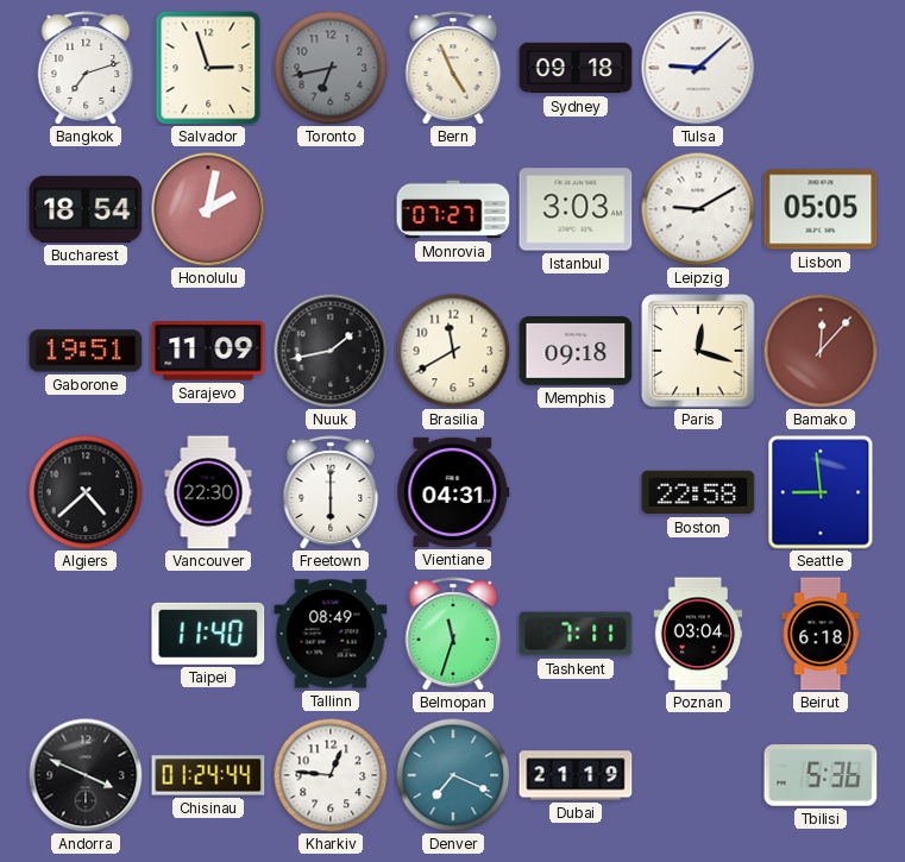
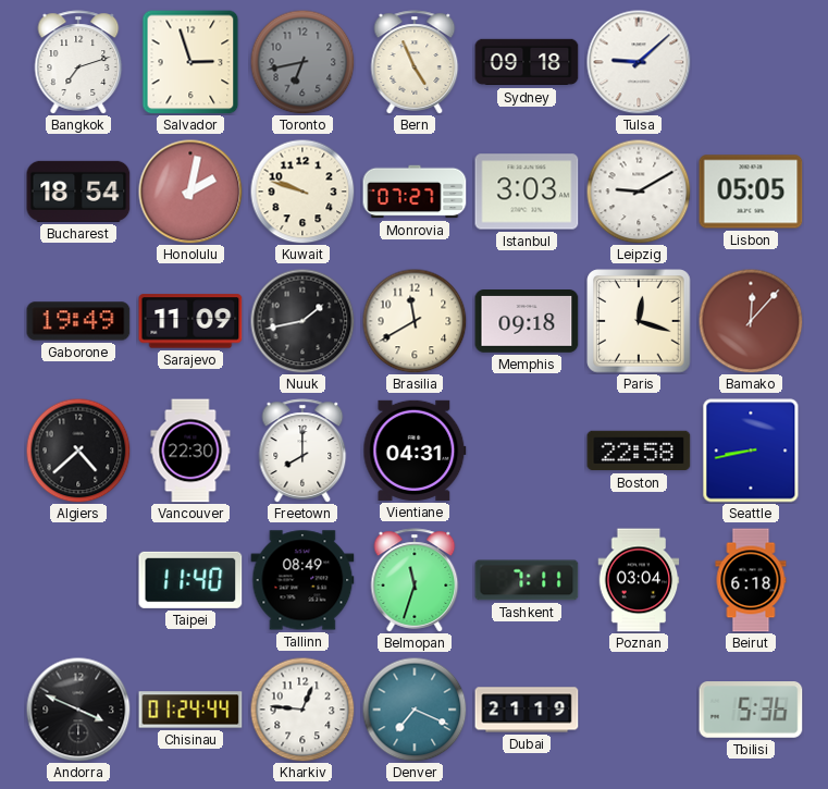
Kuwait: none -> 9:48 (302, 192)
Gaborone: 19:51 -> 19:49 (78, 321)
Freetown: 6:00 -> 8:00 (302, 451)
Seattle: 8:59 -> 8:43 (751, 451)
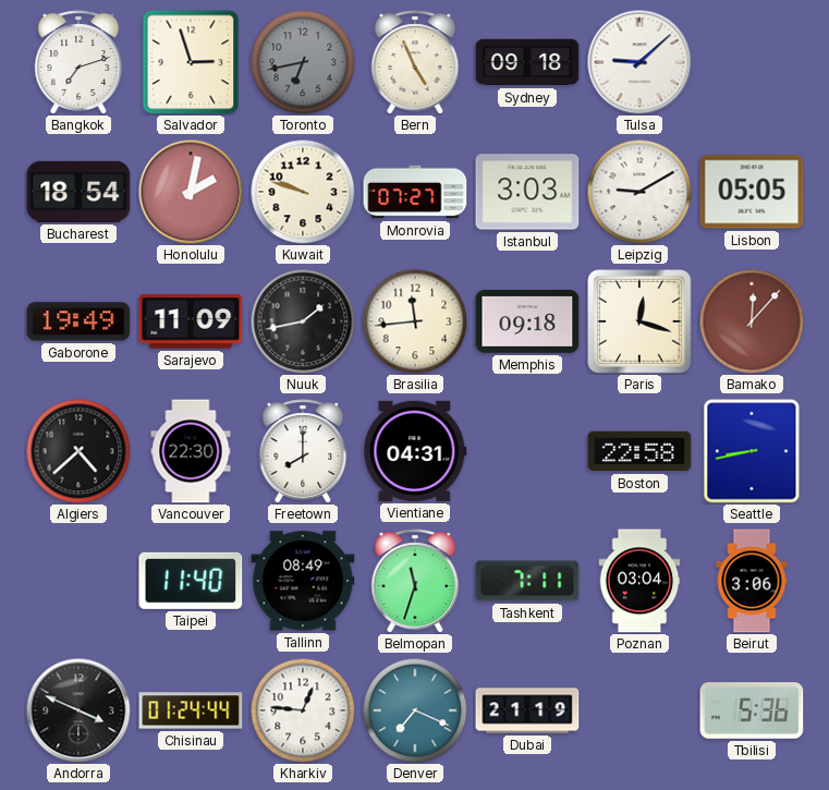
Brasilia: 11:40 -> 11:44 (415, 321)
Beirut: 6:18 -> 3:06 (752, 581)
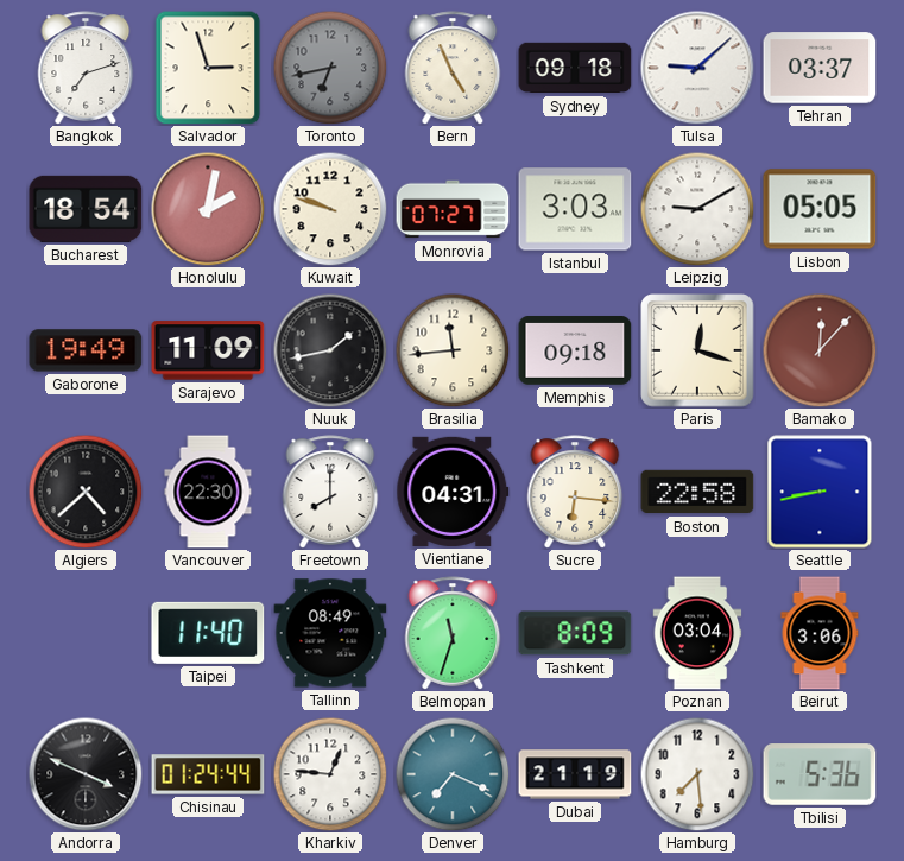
Tehran: none -> 03:37 (820, 68)
Sucre: none -> 6:16 (575, 492)
Tashkent: 7:11 -> 8:09 (575, 633)
Hamburg: none -> 7:29 (697, 774)
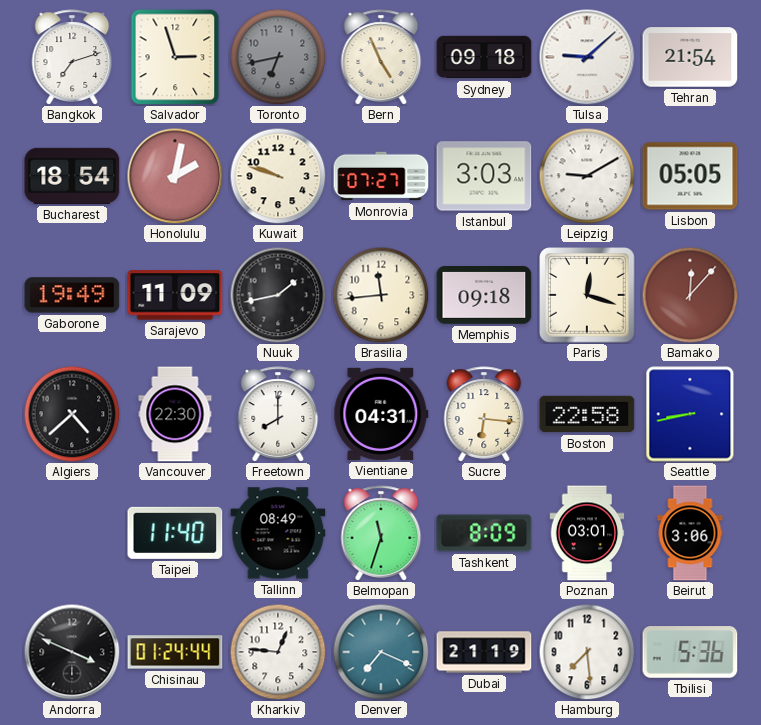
Tehran: 03:37 -> 21:54 (690, 57)
Poznan: 03:04 -> 03:01 (587, 533)
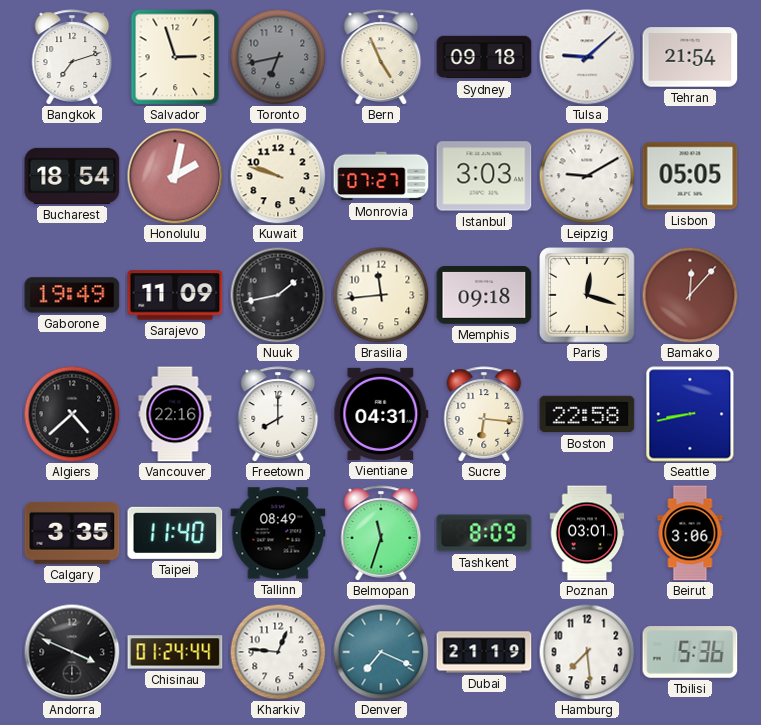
Vancouver: 22:30 -> 22:16 (175, 414)
Calgary: none -> 3:35 (72, 533)
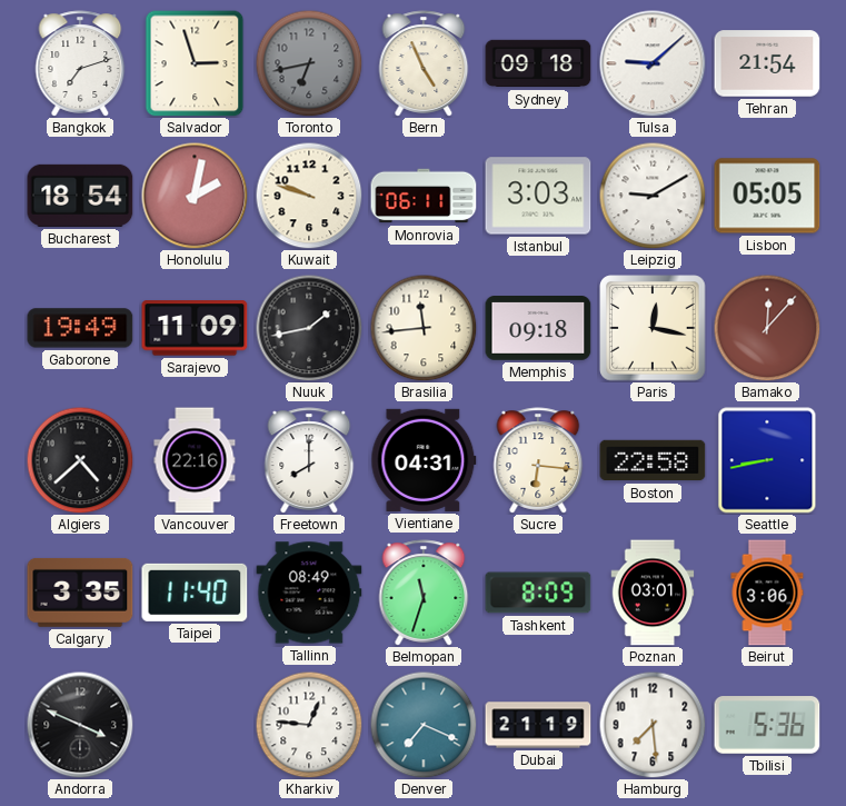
Monrovia: 07:27 -> 06:11 (424, 196)
Paris: 12:18 -> 12:17 (653, 328)
Chisinau: 01:24 -> none (175, 652)
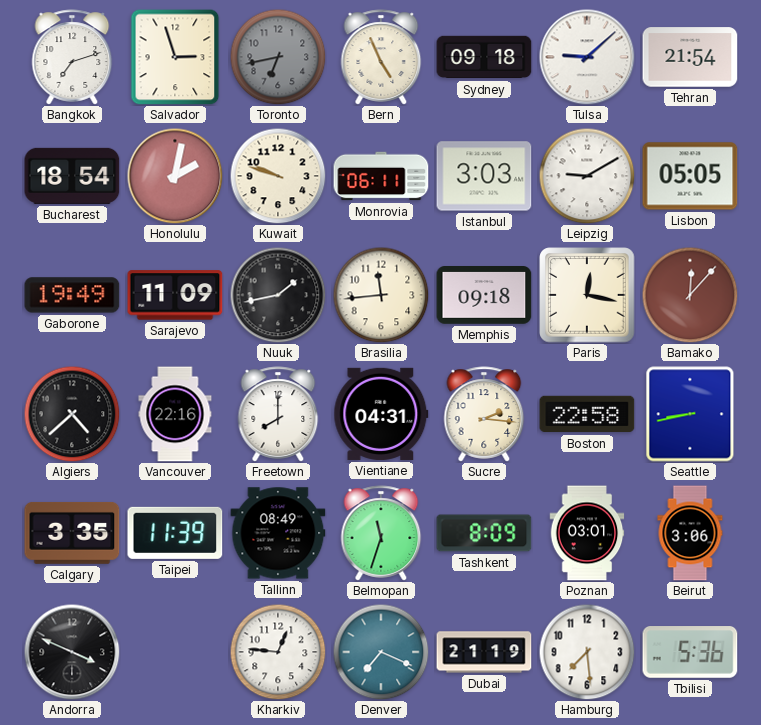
Sucre: 6:16 -> 2:16 (484, 414)
Taipei: 11:40 -> 11:39 (175, 533)
